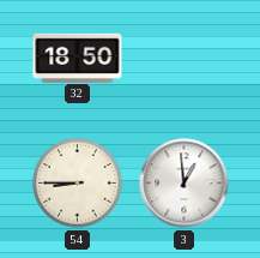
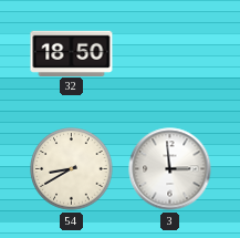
54: 8:45 -> 8:40 (72, 169)
3: 12:59 -> 2:59 (170, 169)
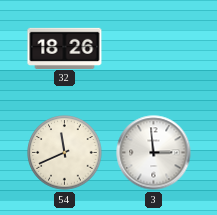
32: 18:50 -> 18:26 (65, 48)
54: 8:40 -> 11:41 (65, 153)
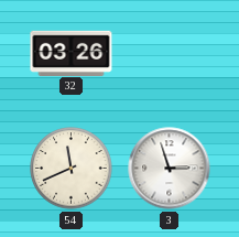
32: 18:26 -> 03:26 (72, 53)
3: 2:59 -> 2:57 (170, 169)
